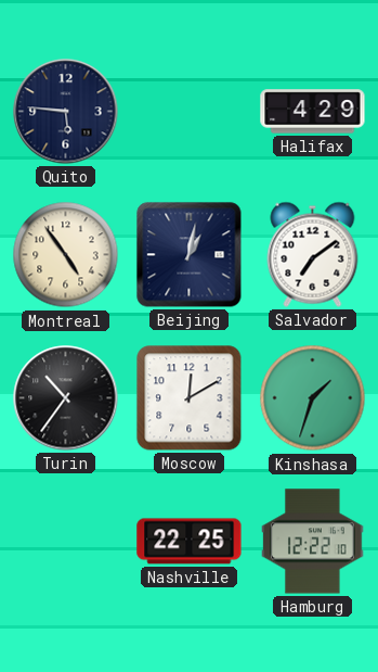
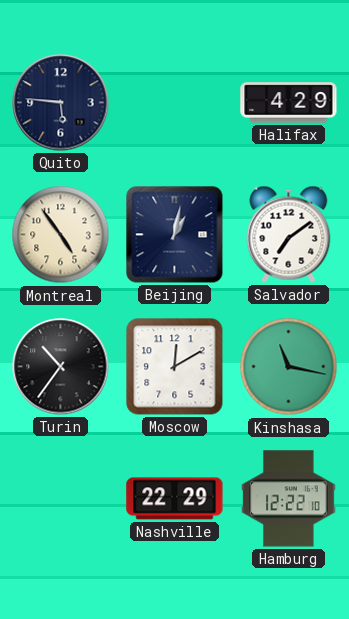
Kinshasa: 1:33 -> 11:17 (289, 367)
Nashville: 22:25 -> 22:29 (175, 499)
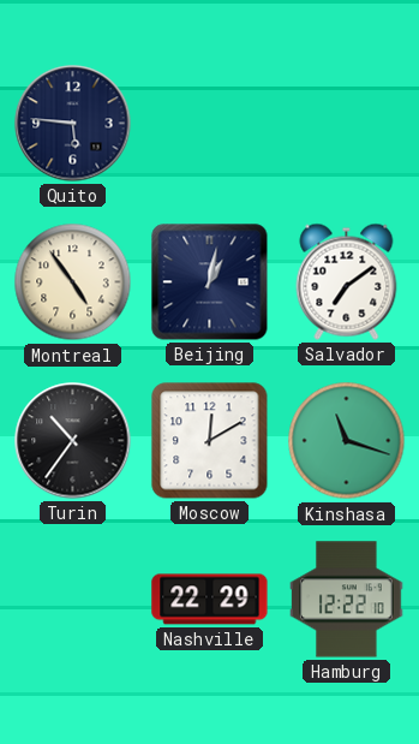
Halifax: 4:29 -> none (289, 103)
Kinshasa: 11:17 -> 11:18 (347, 441)
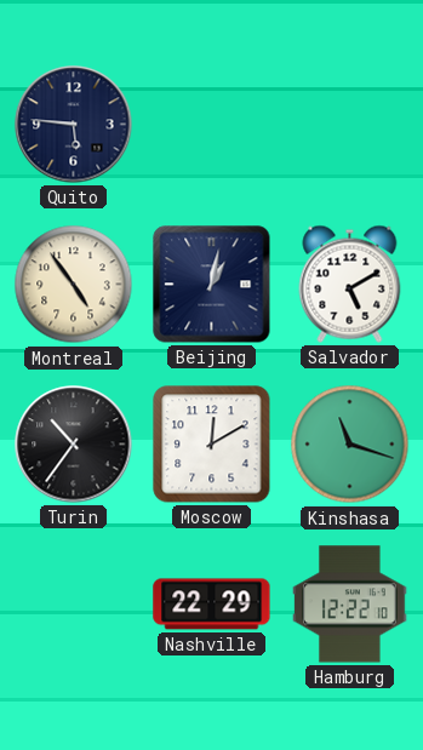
Salvador: 7:09 -> 5:10 (350, 284)
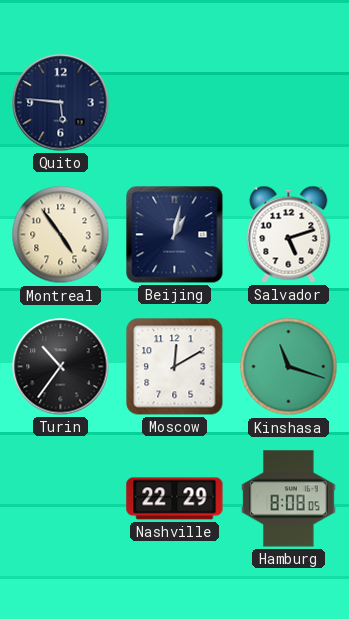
Salvador: 5:10 -> 5:12 (289, 234)
Hamburg: 12:22 -> 8:08 (289, 499)
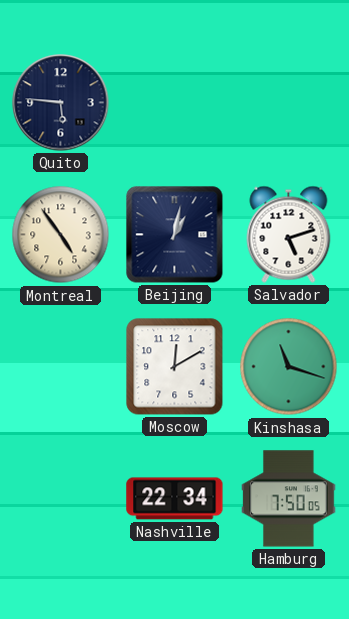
Turin: 10:36 -> none (61, 367)
Nashville: 22:29 -> 22:34 (175, 499)
Hamburg: 8:08 -> 7:50 (289, 499)
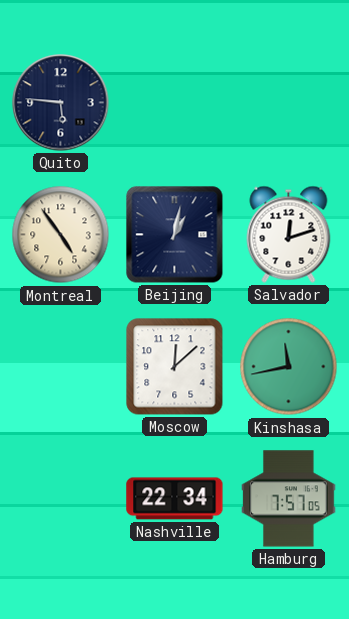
Salvador: 5:12 -> 12:12 (289, 234)
Moscow: 12:10 -> 12:08 (175, 367)
Kinshasa: 11:18 -> 11:43 (289, 367)
Hamburg: 7:50 -> 7:57 (289, 499)
